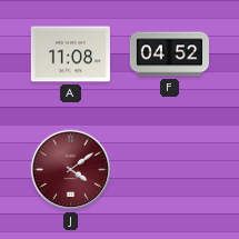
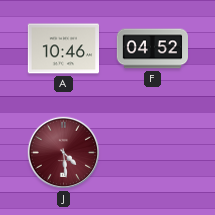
A: 11:08 -> 10:46 (63, 49)
J: 4:09 -> 4:29 (64, 153)
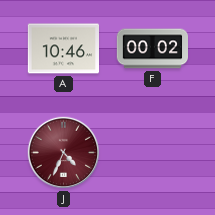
F: 04:52 -> 00:02 (152, 49)
J: 4:29 -> 4:34 (64, 153)
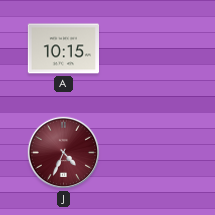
A: 10:46 -> 10:15 (63, 49)
F: 00:02 -> none (152, 49)
